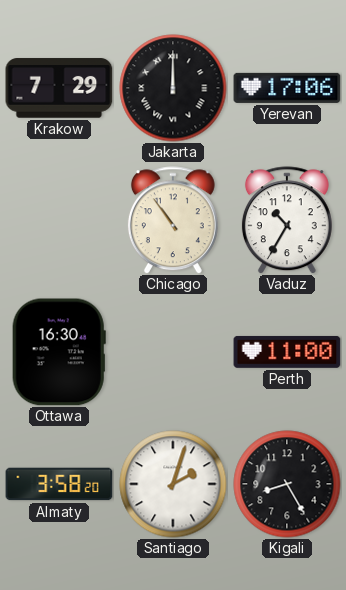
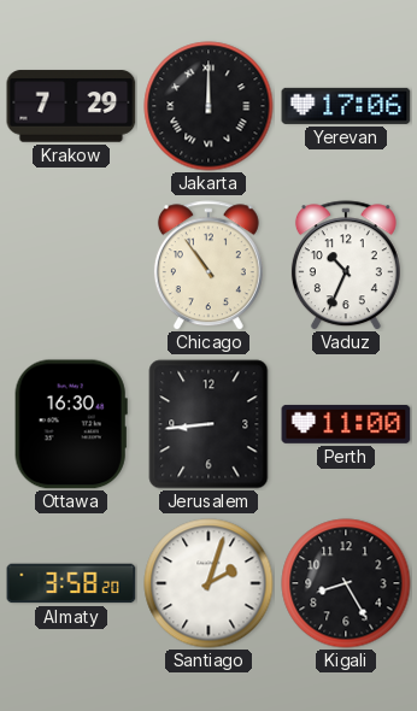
Vaduz: 10:35 -> 10:34 (346, 265)
Jerusalem: none -> 8:44 (208, 424)
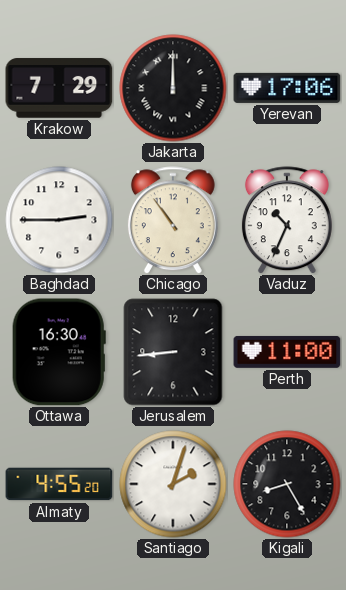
Baghdad: none -> 2:45 (59, 220)
Almaty: 3:58 -> 4:55 (59, 484)
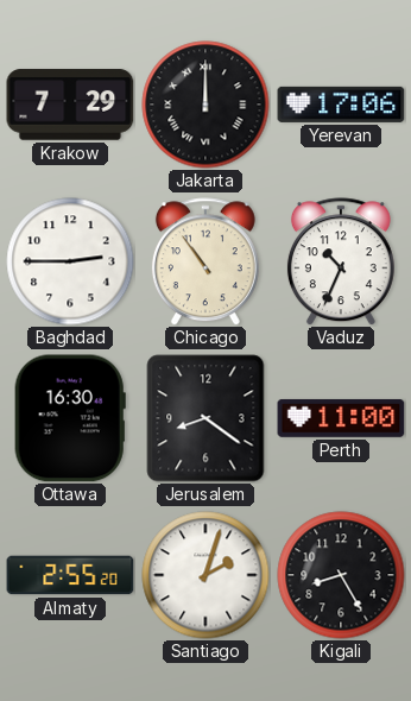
Jerusalem: 8:44 -> 8:21 (205, 418)
Almaty: 4:55 -> 2:55 (70, 575)
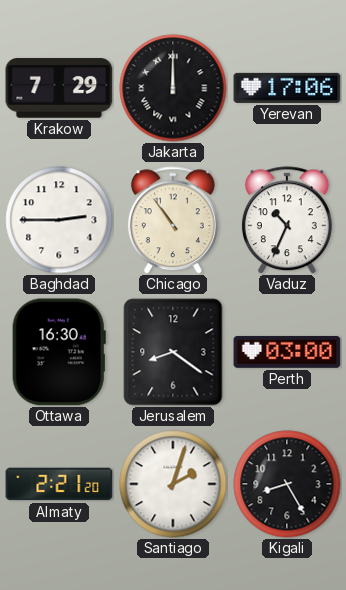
Perth: 11:00 -> 03:00 (287, 352)
Almaty: 2:55 -> 2:21 (59, 484)
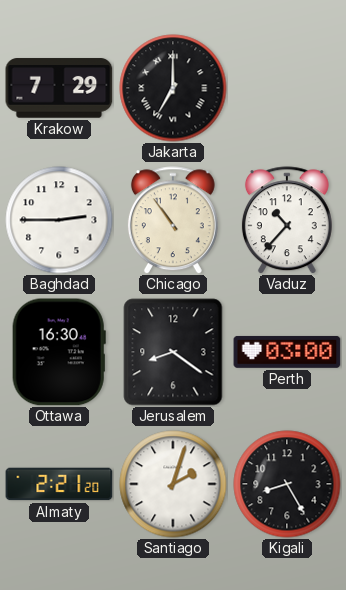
Jakarta: 12:00 -> 7:00 (173, 88)
Yerevan: 17:06 -> none (287, 88)
Vaduz: 10:34 -> 10:37 (287, 220)
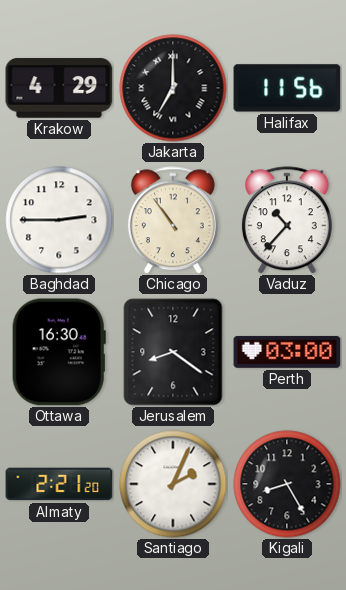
Krakow: 7:29 -> 4:29 (59, 88)
Halifax: none -> 11:56 (287, 88)
Santiago: 2:03 -> 2:04 (173, 484)
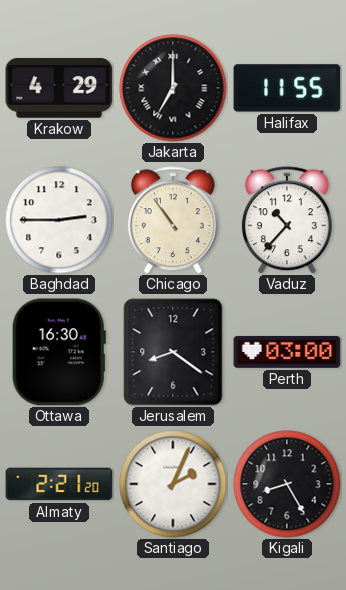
Halifax: 11:56 -> 11:55 (287, 88)
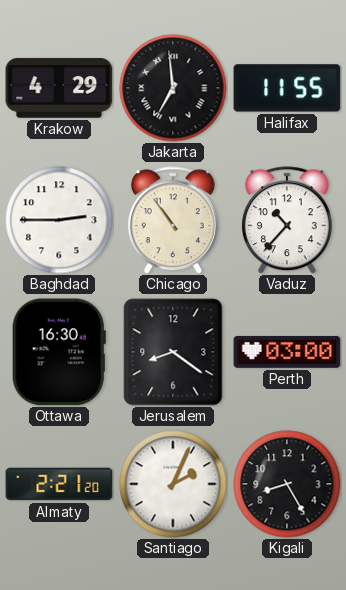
Jakarta: 7:00 -> 6:59 (173, 88)
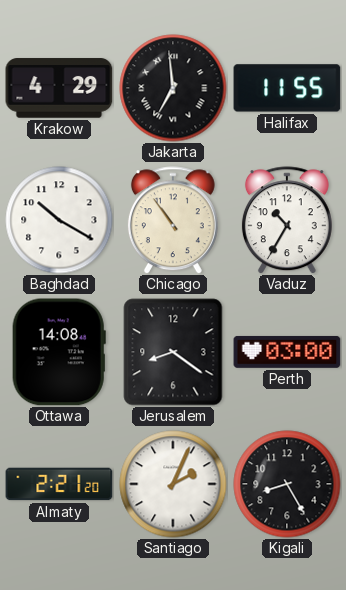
Baghdad: 2:45 -> 10:20 (59, 220)
Vaduz: 10:37 -> 10:35 (287, 220)
Ottawa: 16:30 -> 14:08 (59, 352)
